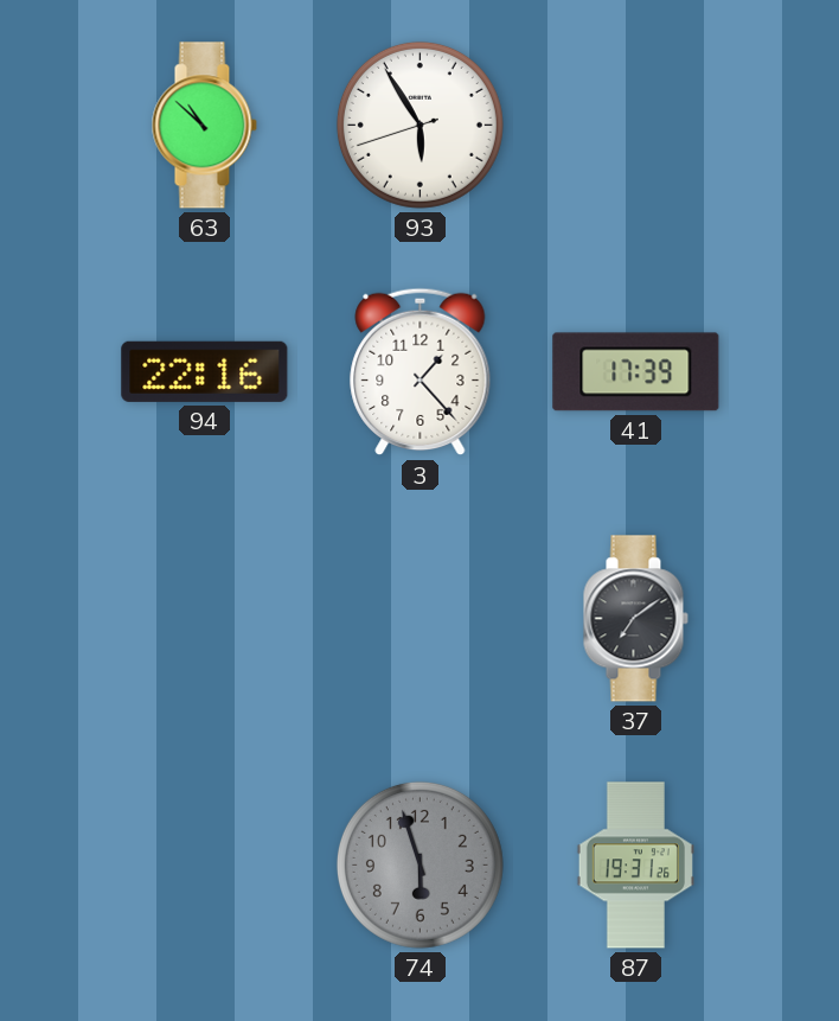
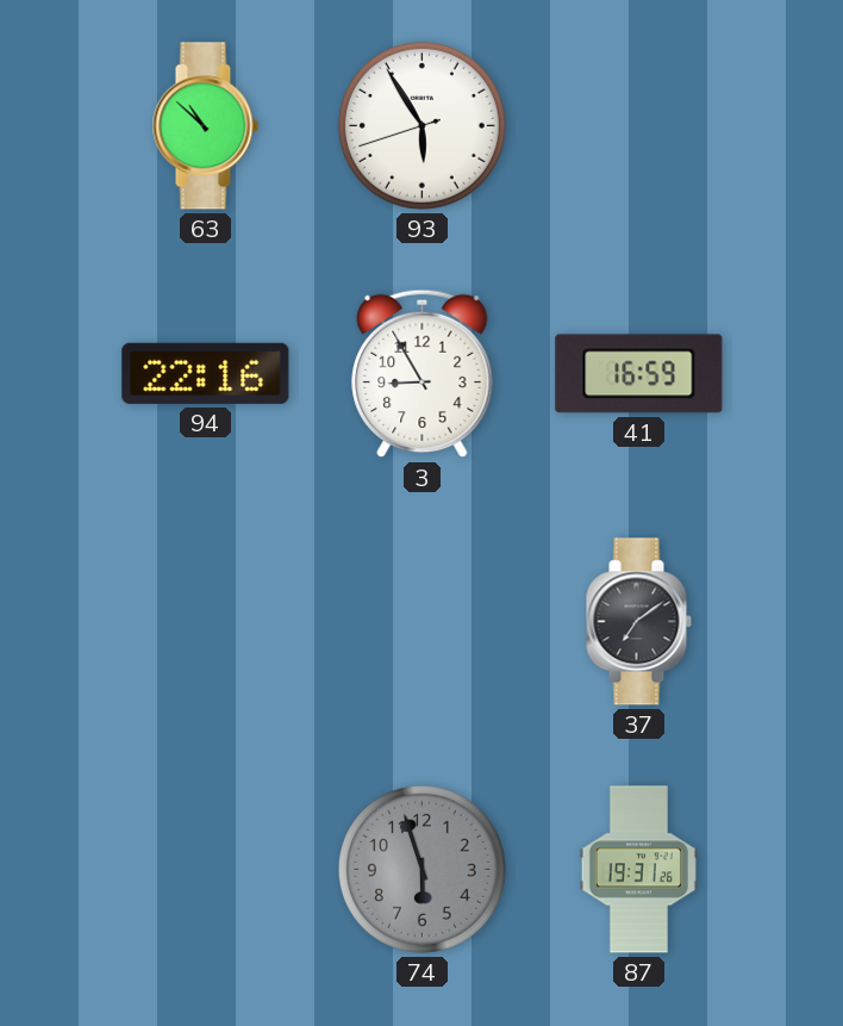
3: 1:23 -> 8:55 (423, 374)
41: 17:39 -> 16:59 (639, 374)
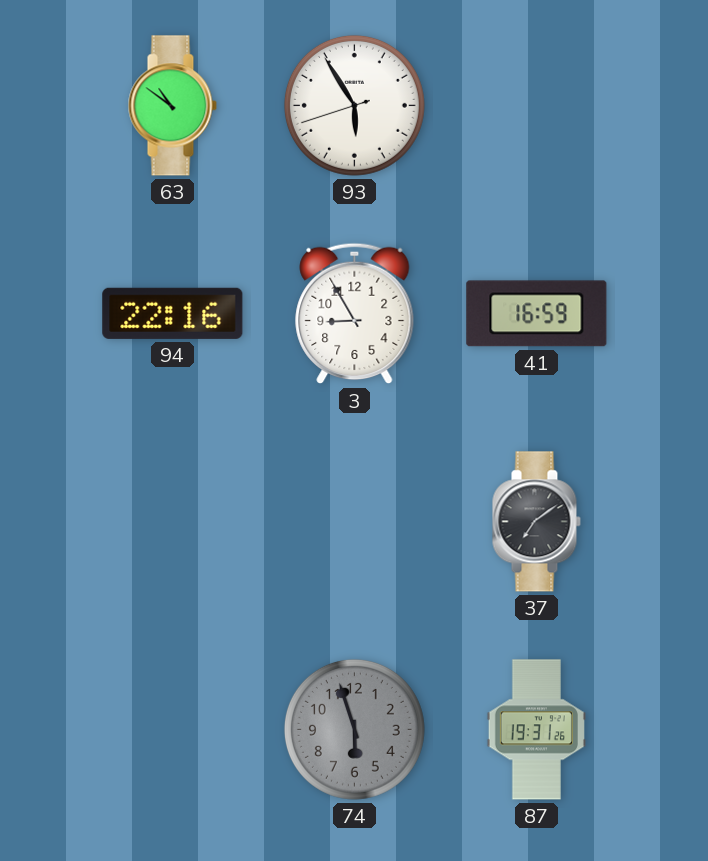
63: 10:52 -> 10:51 (172, 106)
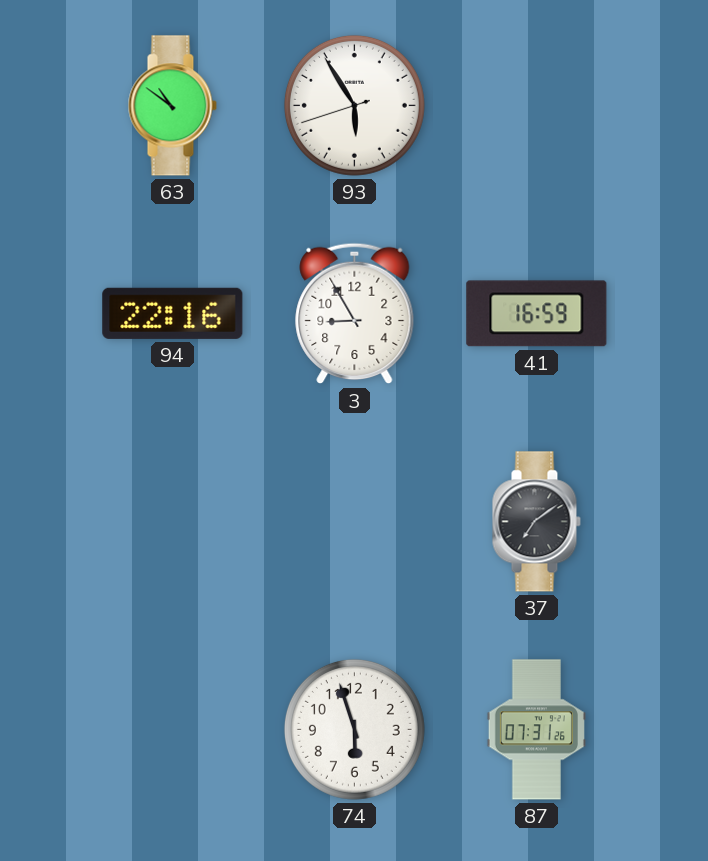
74 dial: grey -> white (354, 729)
87: 19:31 -> 07:31 (536, 730)
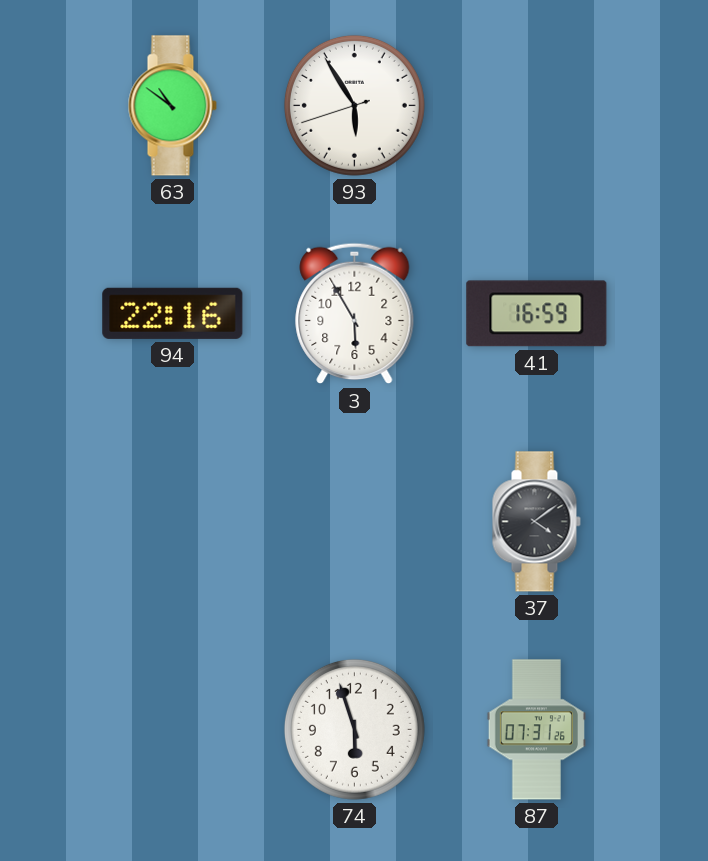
3: 8:55 -> 5:55 (355, 314)
37: 7:09 -> 4:09 (536, 522)
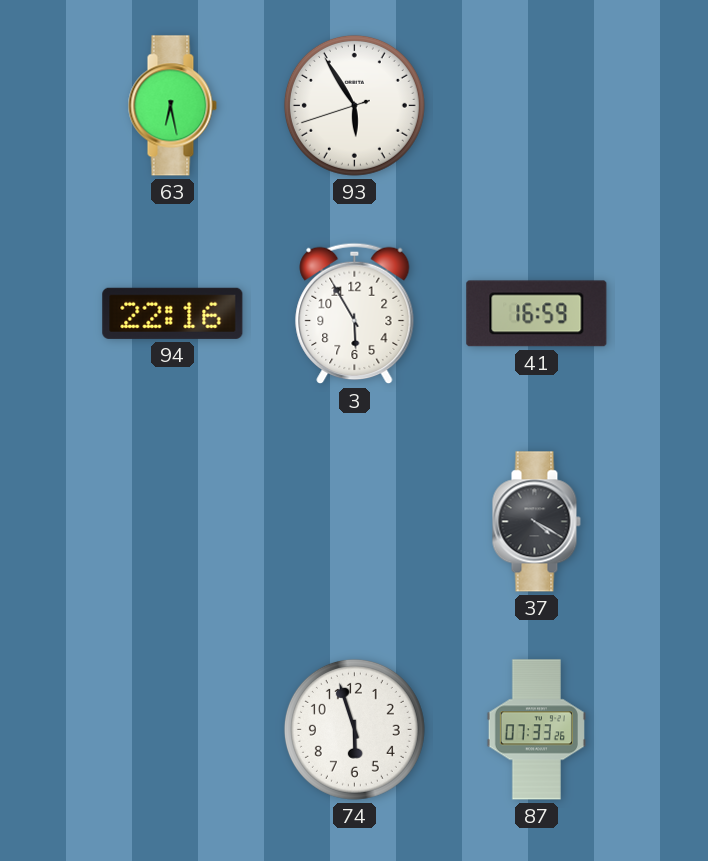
63: 10:51 -> 6:28 (172, 106)
37: 4:09 -> 4:20 (536, 522)
87: 07:31 -> 07:33 (536, 730)
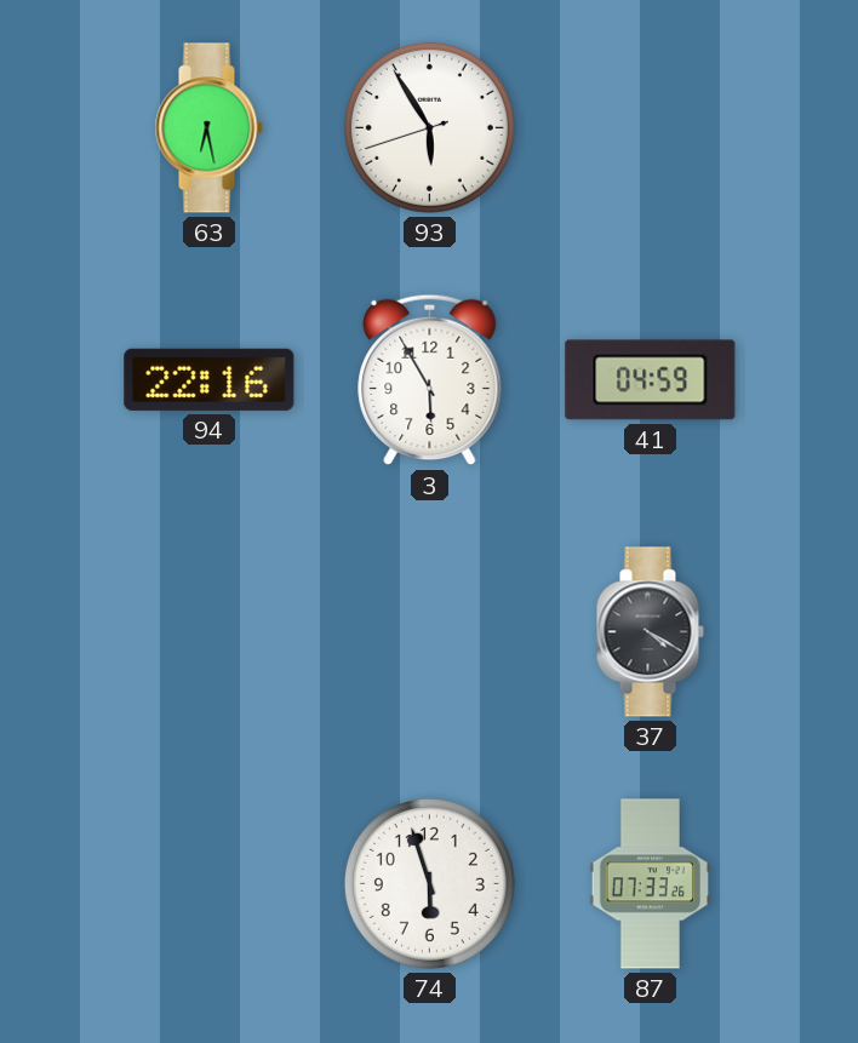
41: 16:59 -> 04:59 (651, 380)
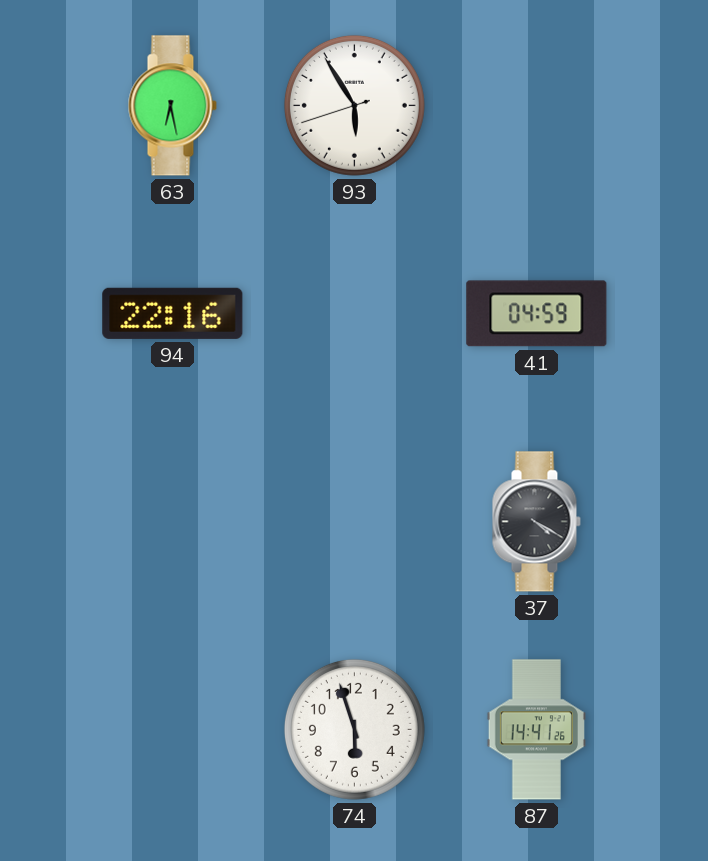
3: 5:55 -> none (430, 380)
87: 07:33 -> 14:41 (536, 730)
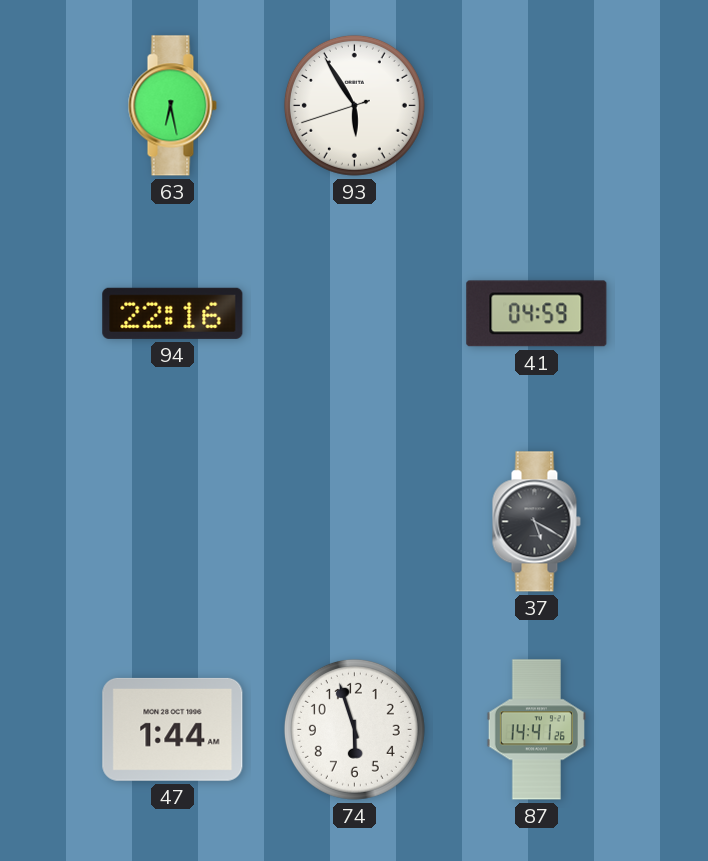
37: 4:20 -> 5:20 (536, 522)
47: none -> 1:44 (173, 729)
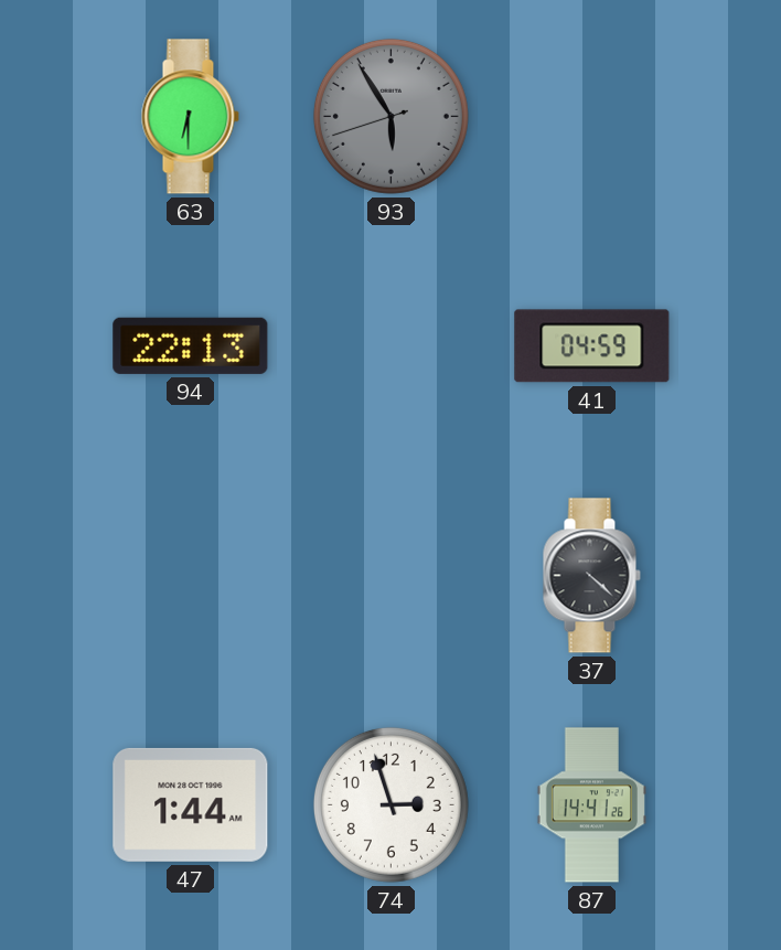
63: 6:28 -> 6:30 (190, 117)
93 dial: white -> grey (390, 116)
94: 22:16 -> 22:13 (191, 345)
37: 5:20 -> 4:22 (591, 576)
74: 5:57 -> 2:57 (390, 804)
